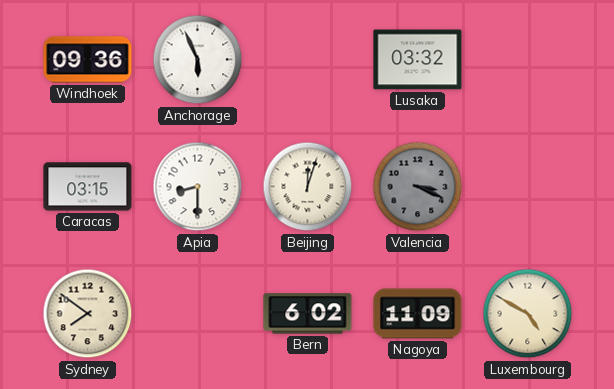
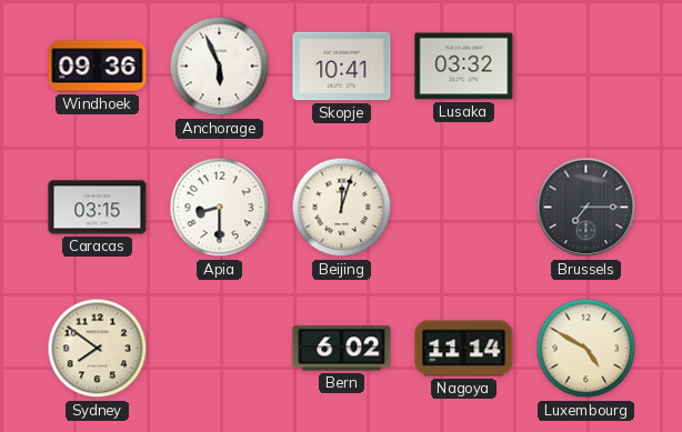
Skopje: none -> 10:41 (342, 67)
Valencia: 3:19 -> none (418, 187)
Brussels: none -> 7:15 (586, 208)
Nagoya: 11:09 -> 11:14 (464, 349)
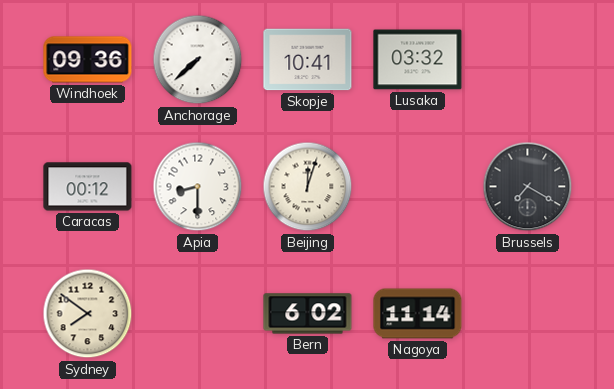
Anchorage: 5:56 -> 7:38 (198, 60)
Caracas: 03:15 -> 00:12 (88, 187)
Brussels: 7:15 -> 7:20 (528, 187)
Luxembourg: 4:50 -> none (586, 349)
